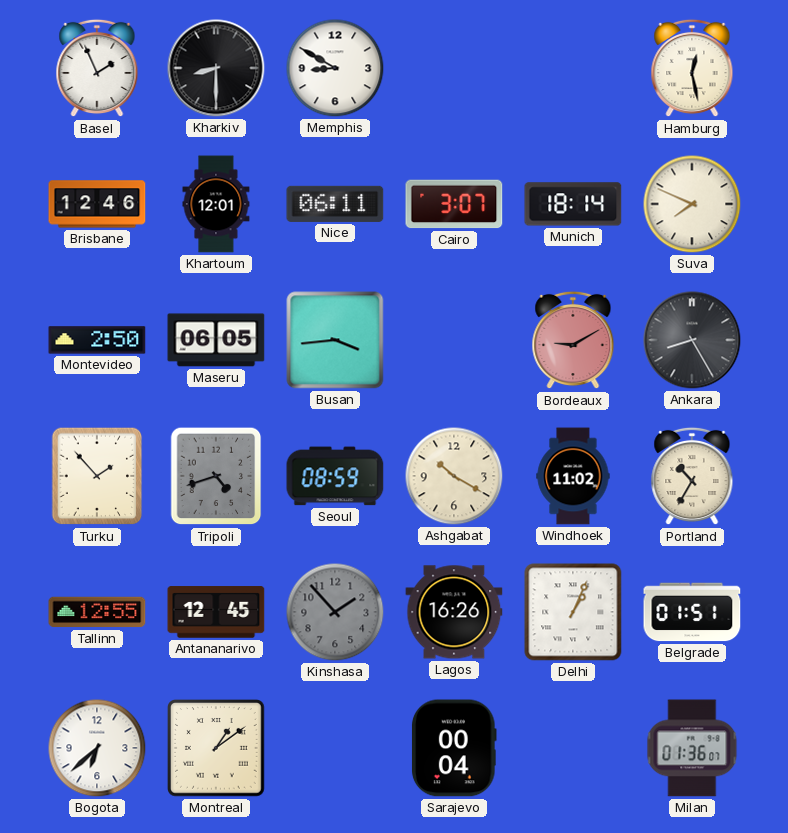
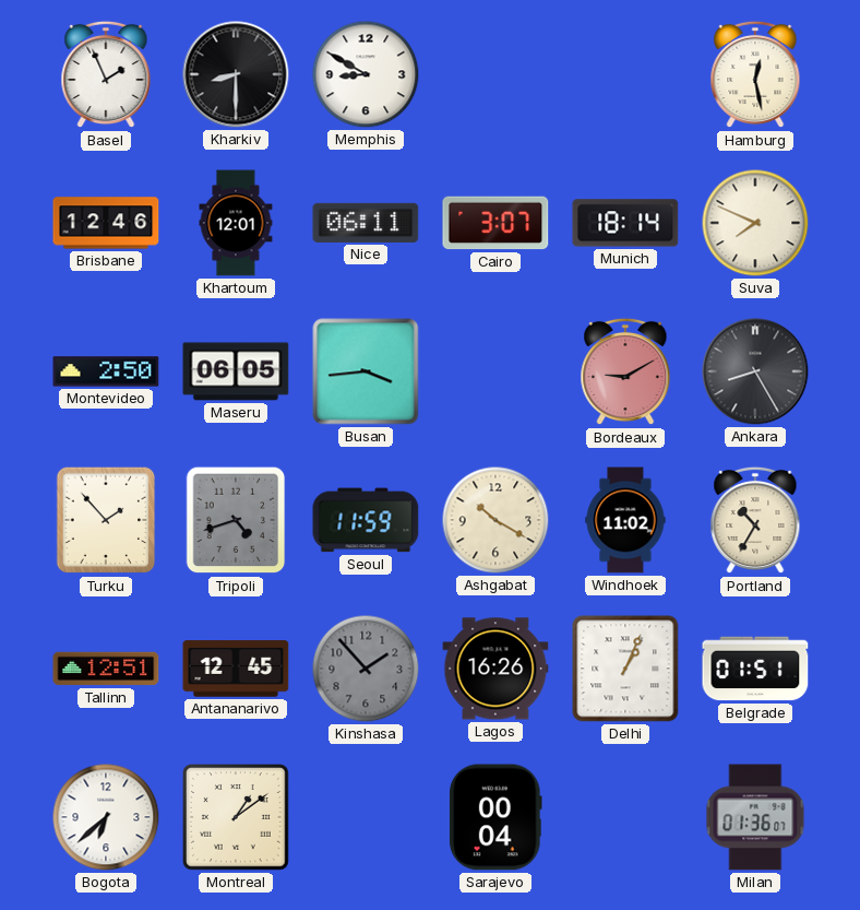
Seoul: 08:59 -> 11:59 (366, 520)
Tallinn: 12:55 -> 12:51 (106, 669)
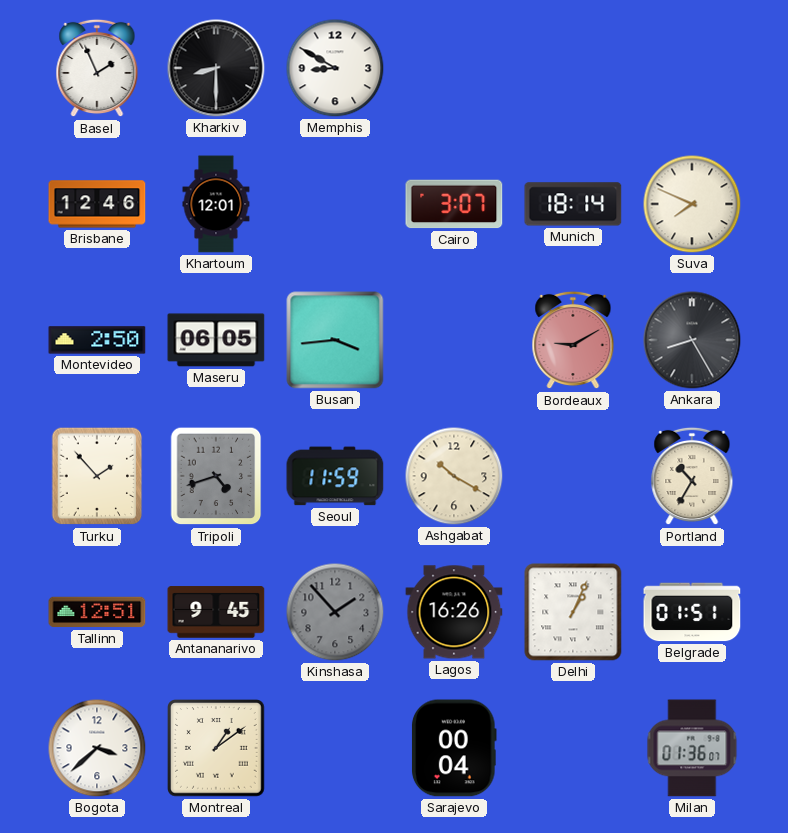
Hamburg: 12:28 -> none (755, 74)
Nice: 06:11 -> none (366, 223)
Windhoek: 11:02 -> none (625, 520)
Antananarivo: 12:45 -> 9:45 (216, 612)
Bogota: 6:38 -> 3:38 (97, 748)
